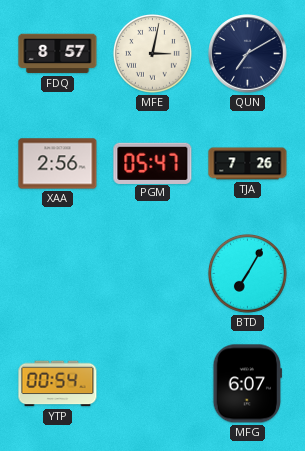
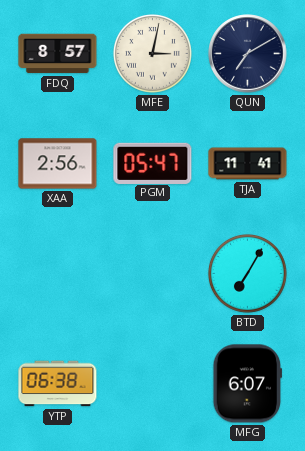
TJA: 7:26 -> 11:41 (248, 164)
YTP: 00:54 -> 06:38 (58, 384)
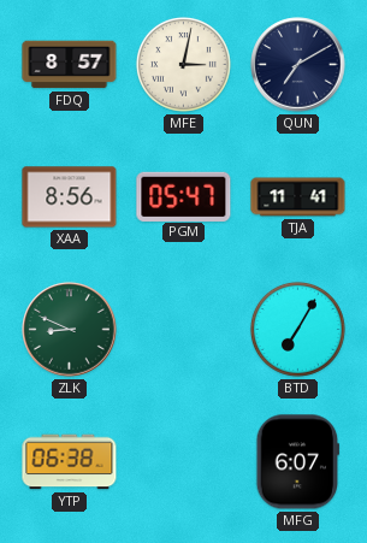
XAA: 2:56 -> 8:56 (70, 197)
ZLK: none -> 8:49 (70, 330)
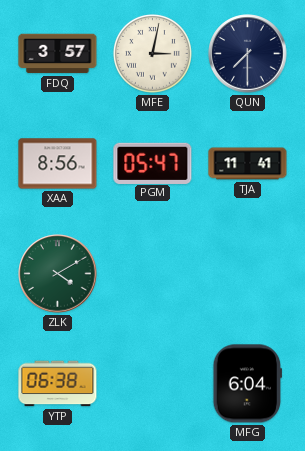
FDQ: 8:57 -> 3:57 (58, 54)
QUN: 7:10 -> 7:30 (248, 54)
ZLK: 8:49 -> 4:10 (58, 274)
BTD: 7:05 -> none (297, 329)
MFG: 6:07 -> 6:04 (247, 384)
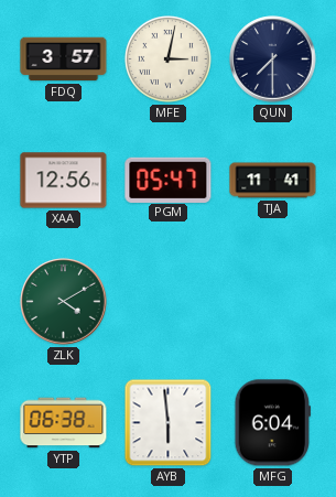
XAA: 8:56 -> 12:56 (64, 181)
AYB: none -> 5:59 (169, 423)
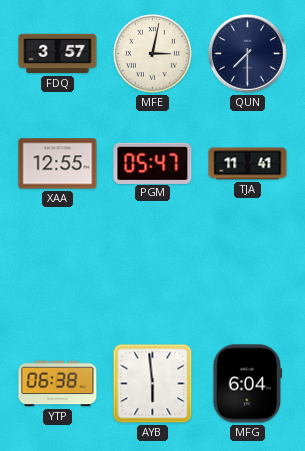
XAA: 12:56 -> 12:55 (58, 164)
ZLK: 4:10 -> none (64, 302)
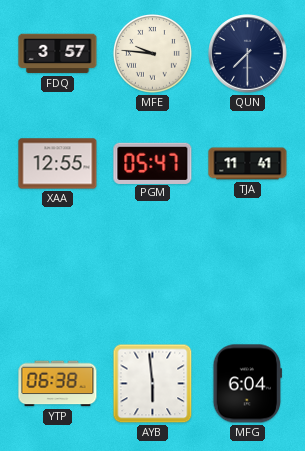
MFE: 3:02 -> 9:46 (152, 53)
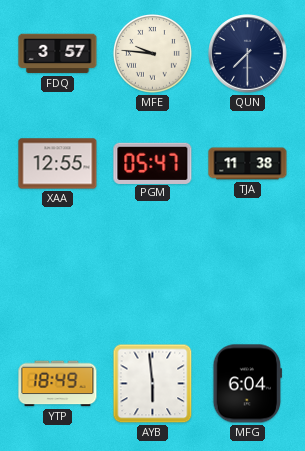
TJA: 11:41 -> 11:38 (248, 164)
YTP: 06:38 -> 18:49 (58, 384)
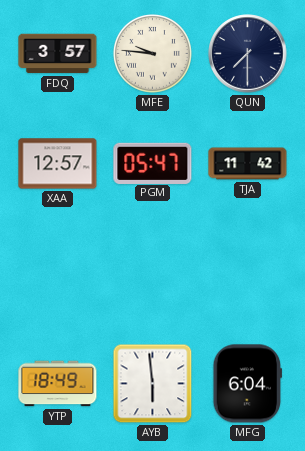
XAA: 12:55 -> 12:57 (58, 164)
TJA: 11:38 -> 11:42 (248, 164)
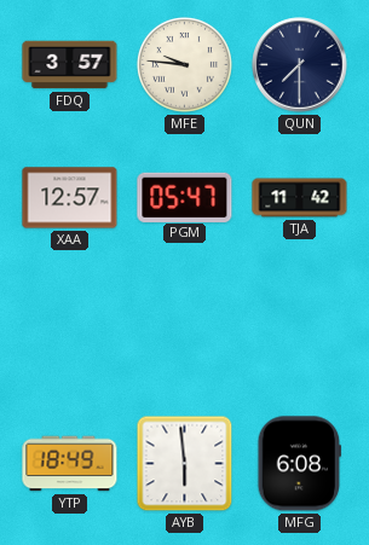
MFG: 6:04 -> 6:08 (299, 464)
